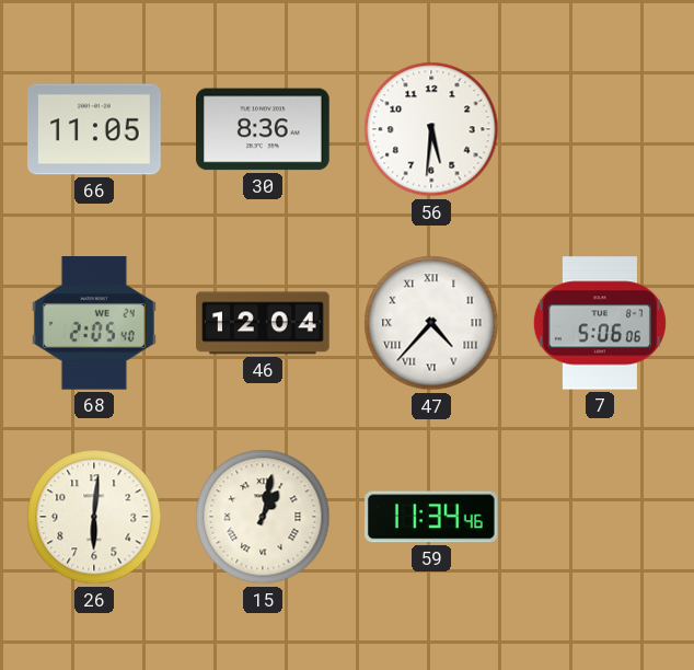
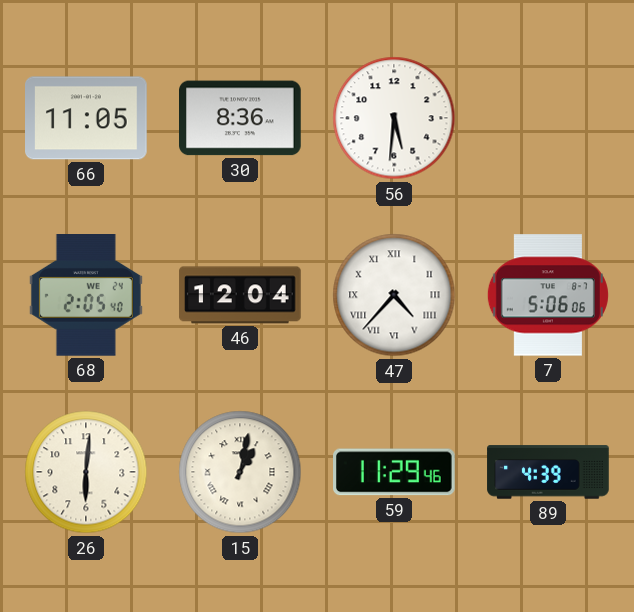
59: 11:34 -> 11:29 (395, 472)
89: none -> 4:39 (548, 472)
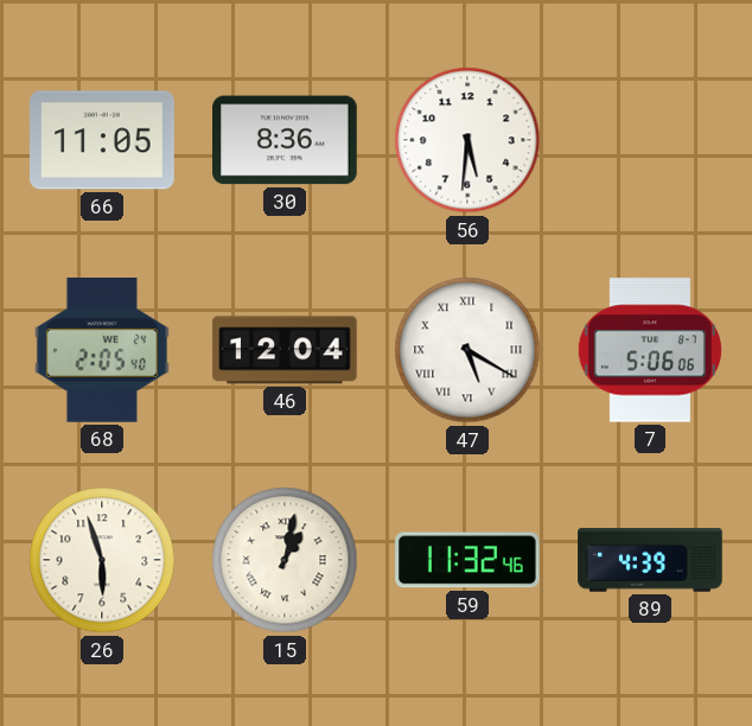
47: 4:37 -> 5:20 (467, 350)
26: 6:01 -> 5:57 (102, 560)
59: 11:29 -> 11:32 (469, 560)
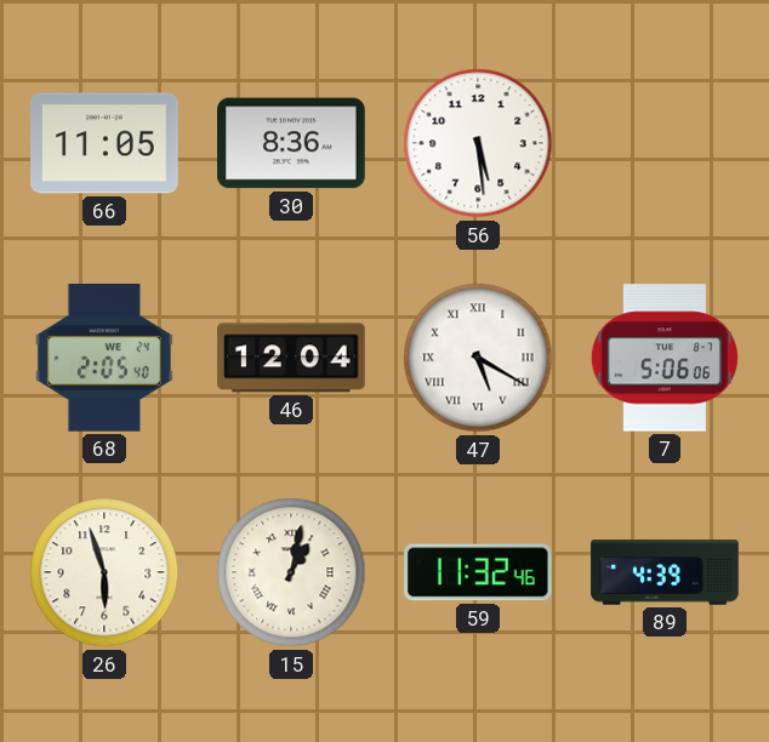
56: 5:31 -> 5:29 (478, 143)
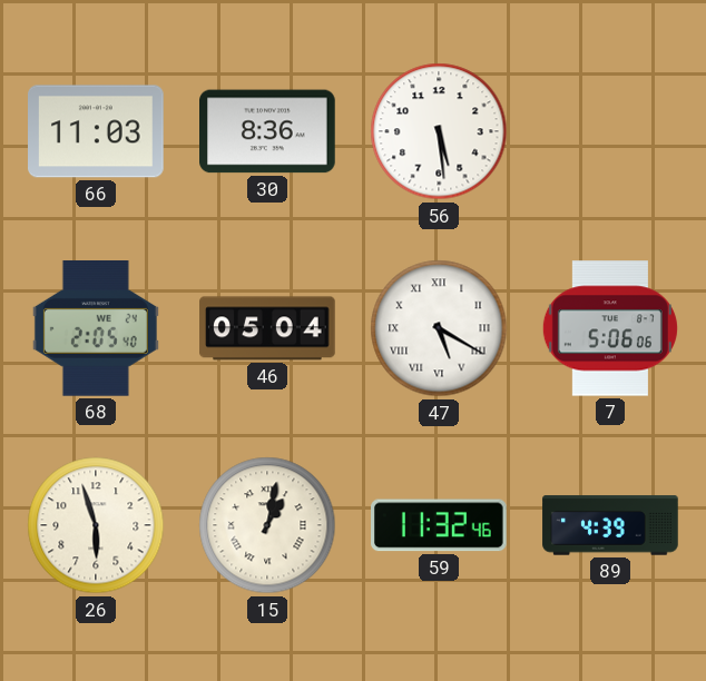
66: 11:05 -> 11:03 (96, 131)
46: 12:04 -> 05:04 (267, 328)
